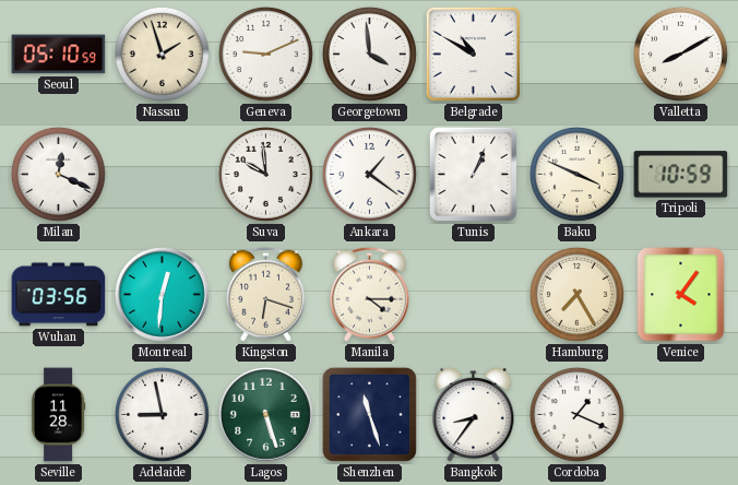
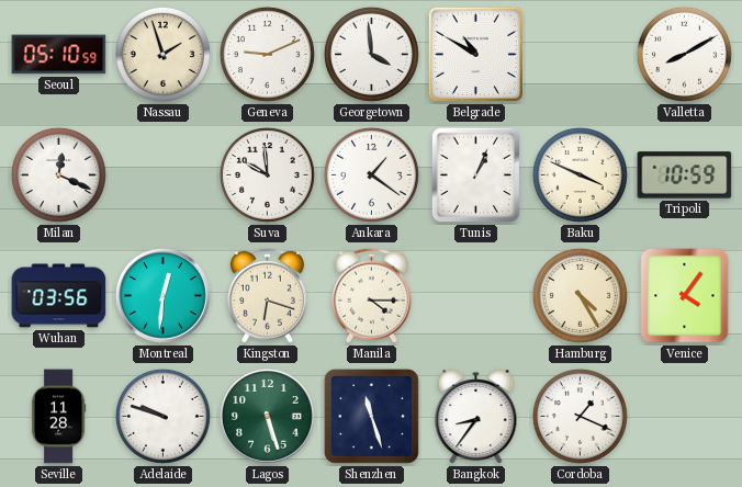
Hamburg: 7:25 -> 4:25 (580, 295)
Adelaide: 8:58 -> 9:48 (162, 416)
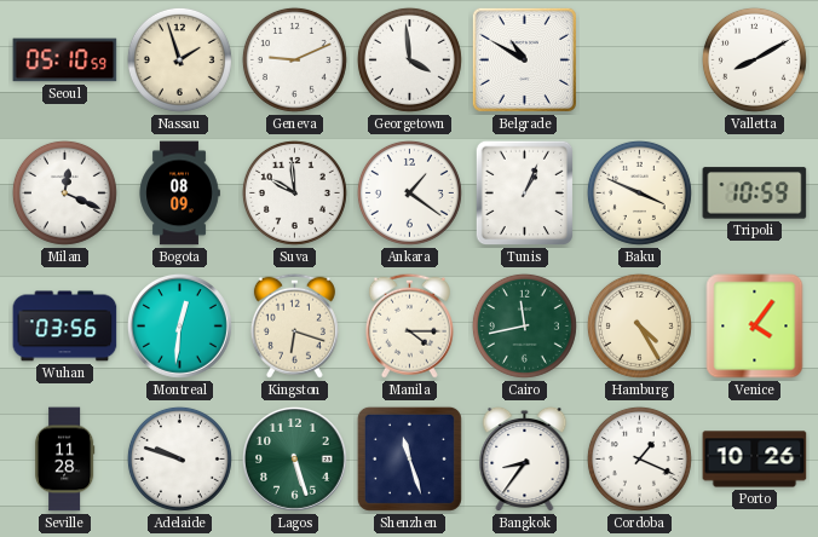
Bogota: none -> 08:09 (179, 194)
Cairo: none -> 11:43 (524, 325)
Porto: none -> 10:26 (755, 460)
